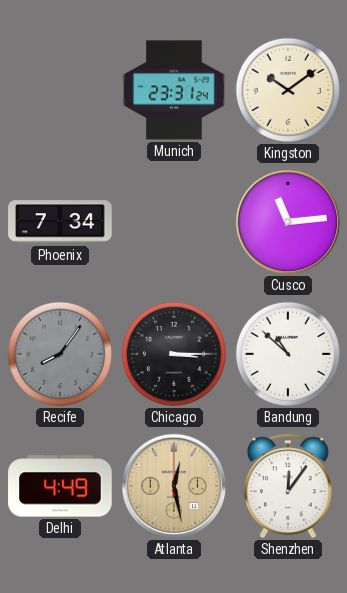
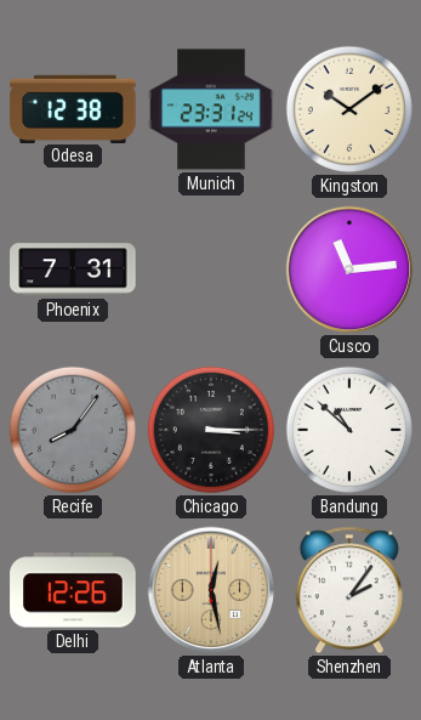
Odesa: none -> 12:38 (73, 108)
Phoenix: 7:34 -> 7:31 (73, 270)
Delhi: 4:49 -> 12:26 (73, 590)
Shenzhen: 12:06 -> 2:06 (349, 590)
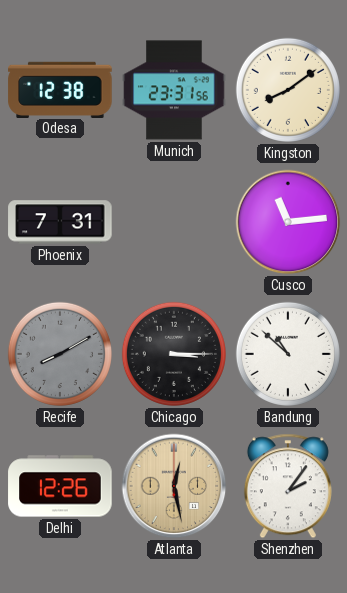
Munich: 23:31:24 -> 23:31:56 (174, 90)
Kingston: 10:09 -> 8:09 (288, 90)
Recife: 8:06 -> 8:10 (60, 354)
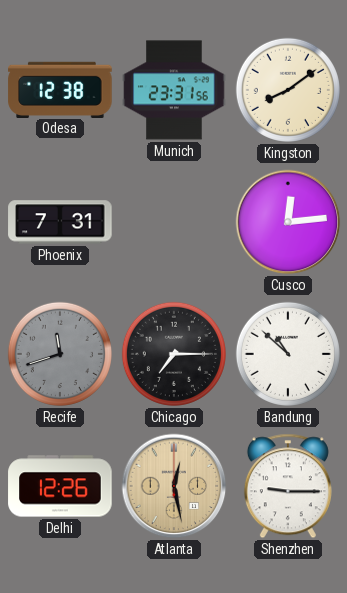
Cusco: 11:14 -> 12:14 (288, 222)
Recife: 8:10 -> 11:42 (60, 354)
Chicago: 3:15 -> 7:15 (174, 354)
Shenzhen: 2:06 -> 9:15 (288, 486)
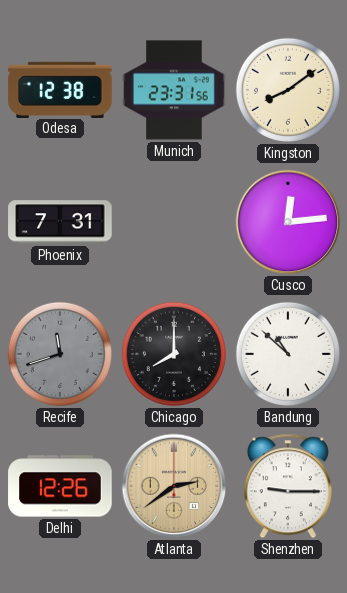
Chicago: 7:15 -> 8:00 (174, 354)
Atlanta: 12:28 -> 2:39 (174, 486)
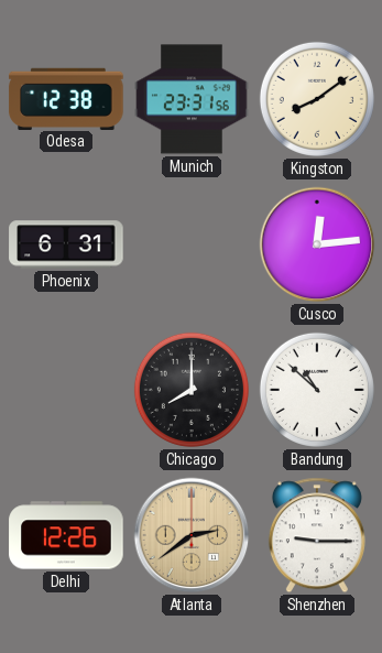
Phoenix: 7:31 -> 6:31 (66, 244)
Recife: 11:42 -> none (60, 354)
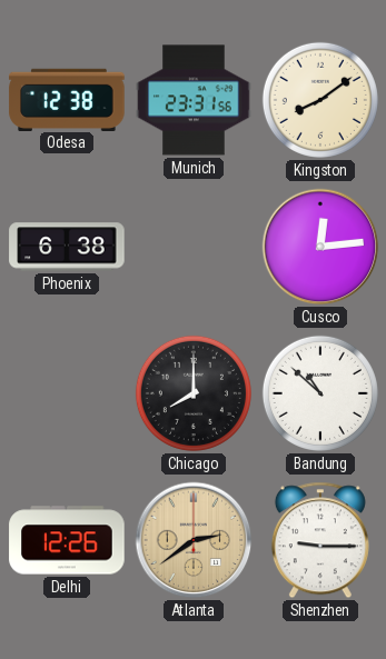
Phoenix: 6:31 -> 6:38 (67, 247)
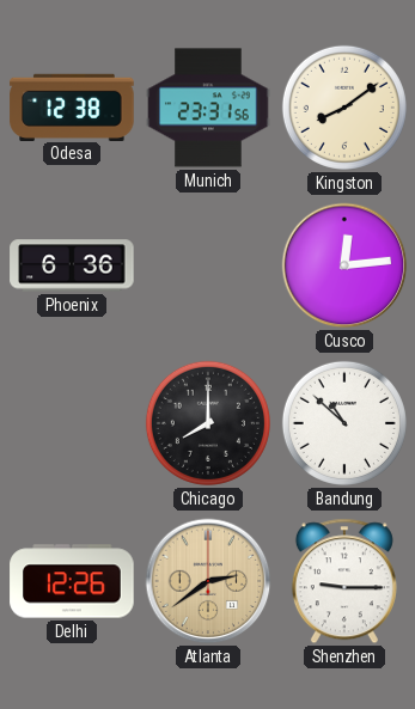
Phoenix: 6:38 -> 6:36 (72, 265)
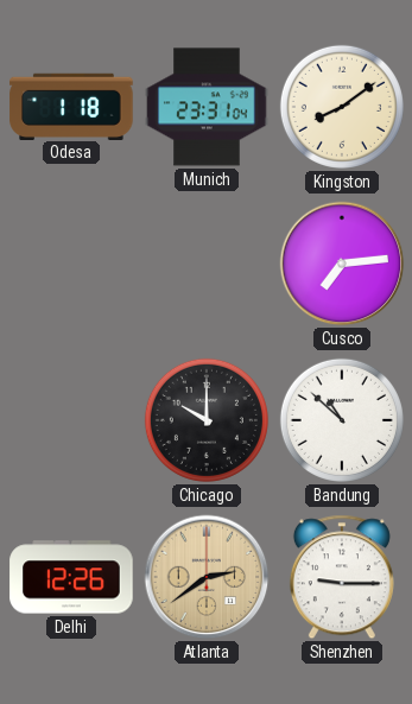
Odesa: 12:38 -> 1:18 (71, 106)
Munich: 23:31:56 -> 23:31:04 (207, 107)
Phoenix: 6:36 -> none (72, 265)
Cusco: 12:14 -> 7:14 (342, 264)
Chicago: 8:00 -> 10:00 (207, 420)
